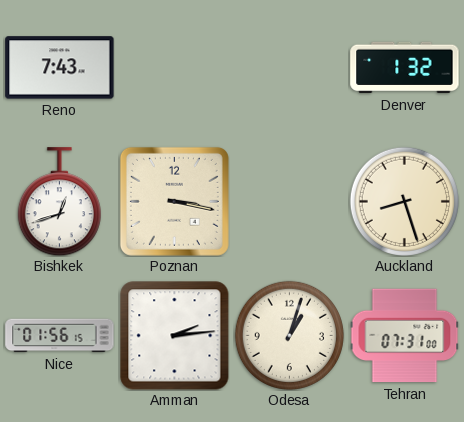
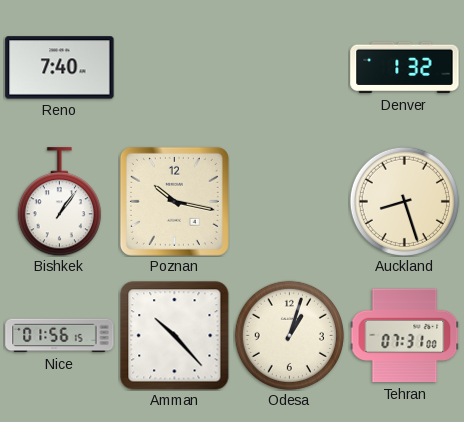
Reno: 7:43 -> 7:40 (60, 68)
Bishkek: 12:42 -> 1:06 (59, 202)
Poznan: 3:17 -> 10:17 (174, 201)
Amman: 2:14 -> 10:23 (174, 335)
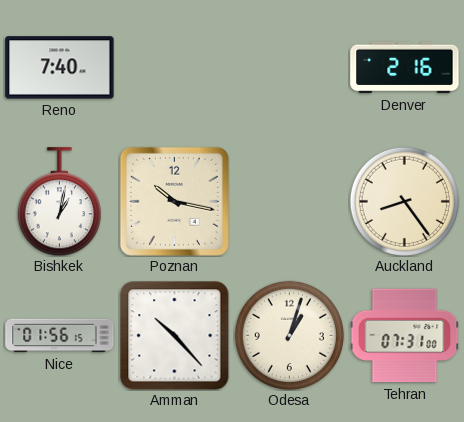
Denver: 1:32 -> 2:16 (405, 68)
Bishkek: 1:06 -> 1:02 (59, 202)
Auckland: 8:27 -> 8:24 (404, 201)
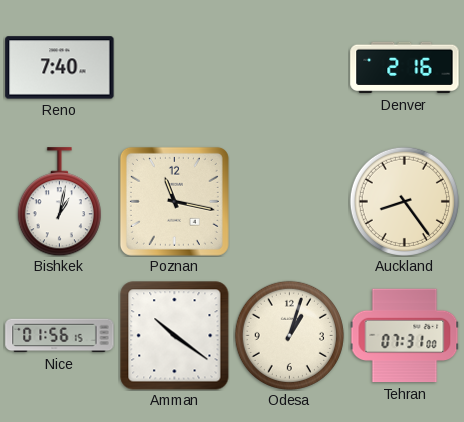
Poznan: 10:17 -> 11:17 (174, 201)
Amman: 10:23 -> 10:21 (174, 335)
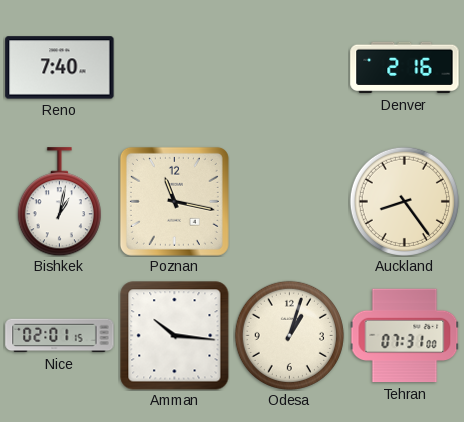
Nice: 01:56 -> 02:01 (60, 336)
Amman: 10:21 -> 10:16 (174, 335)
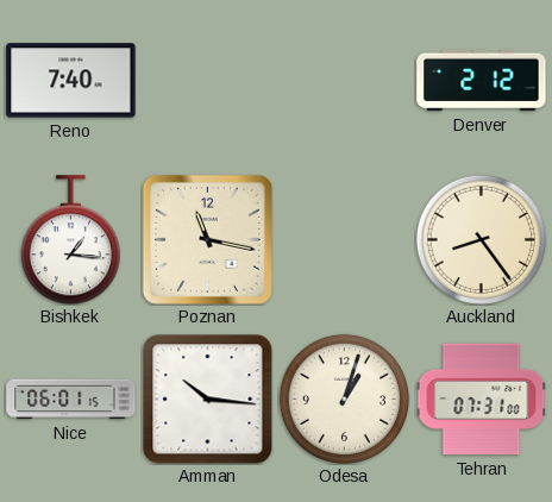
Denver: 2:16 -> 2:12 (482, 81)
Bishkek: 1:02 -> 1:16 (70, 240)
Nice: 02:01 -> 06:01 (71, 400)
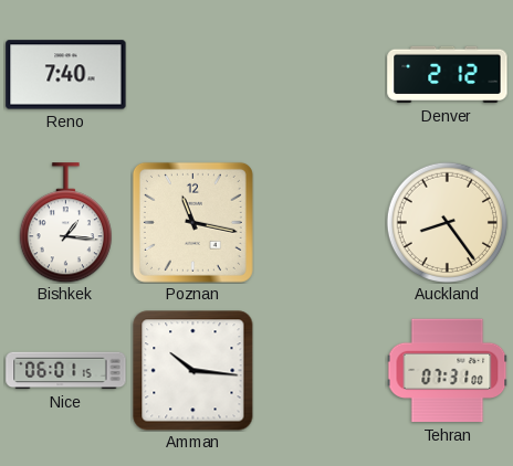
Odesa: 1:03 -> none (344, 399)
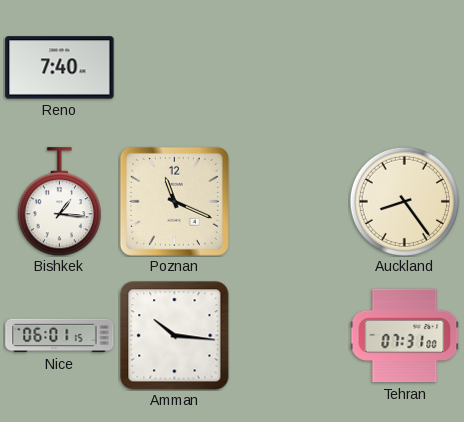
Denver: 2:12 -> none (448, 75)
Poznan: 11:17 -> 11:19 (174, 201)
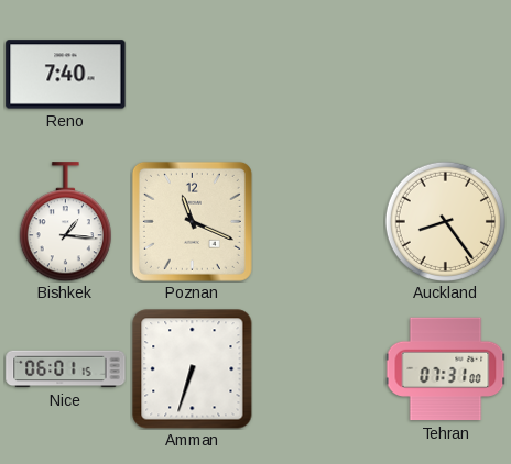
Amman: 10:16 -> 6:33 (192, 368)
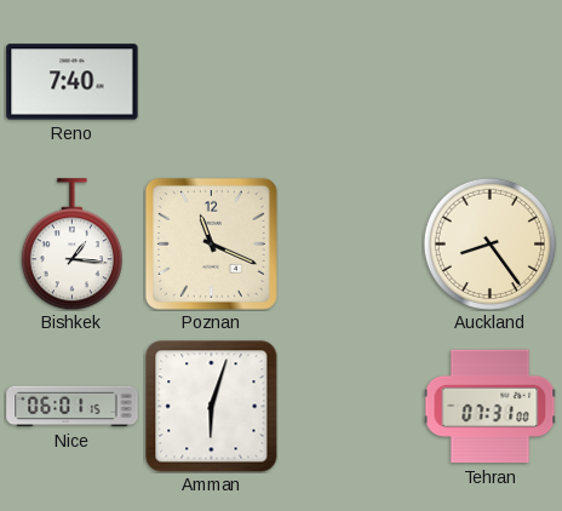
Amman: 6:33 -> 6:03 (211, 406)
